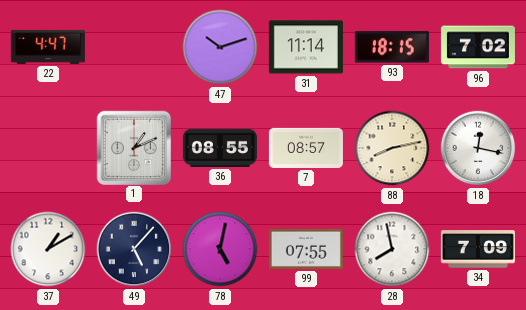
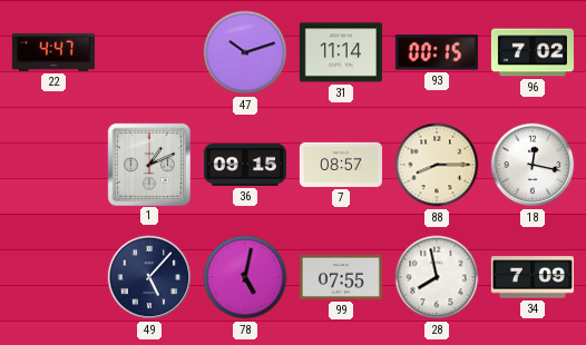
93: 18:15 -> 00:15 (437, 52)
36: 08:55 -> 09:15 (245, 165)
88: 8:13 -> 8:15 (437, 165)
37: 1:10 -> none (48, 249)
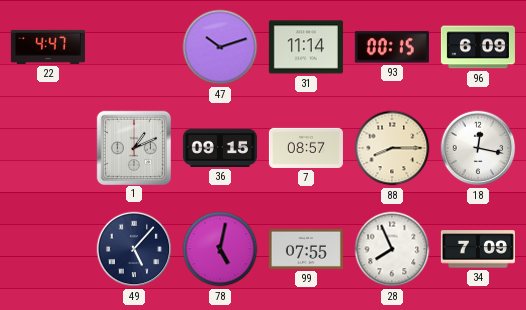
96: 7:02 -> 6:09 (478, 47)
28: 7:58 -> 7:56 (392, 249)
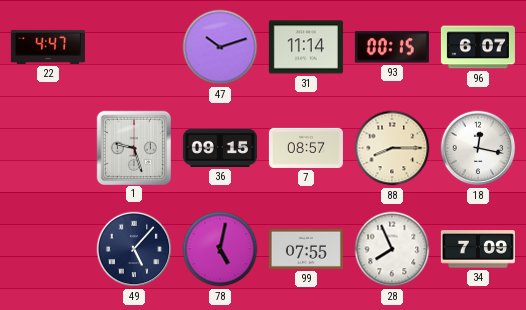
96: 6:09 -> 6:07 (478, 47)
1: 1:11 -> 9:27 (133, 147)
